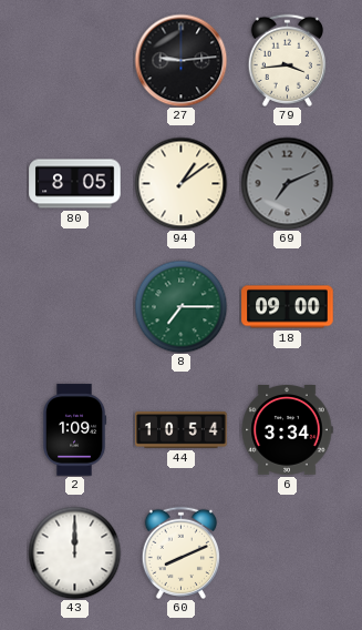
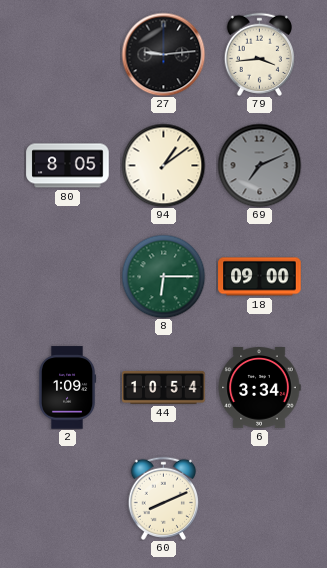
8: 7:15 -> 6:15 (163, 276)
43: 12:00 -> none (74, 552)
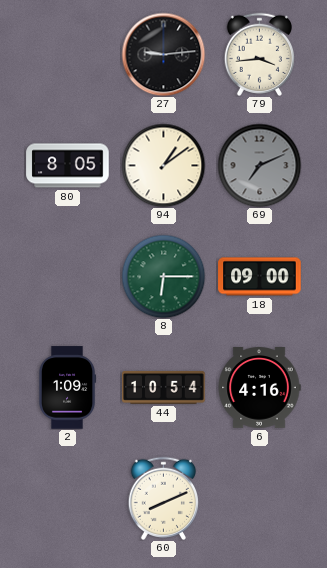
6: 3:34 -> 4:16 (259, 388)
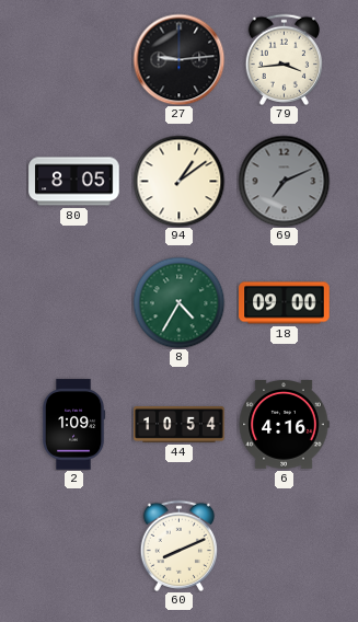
8: 6:15 -> 4:35 (178, 302)
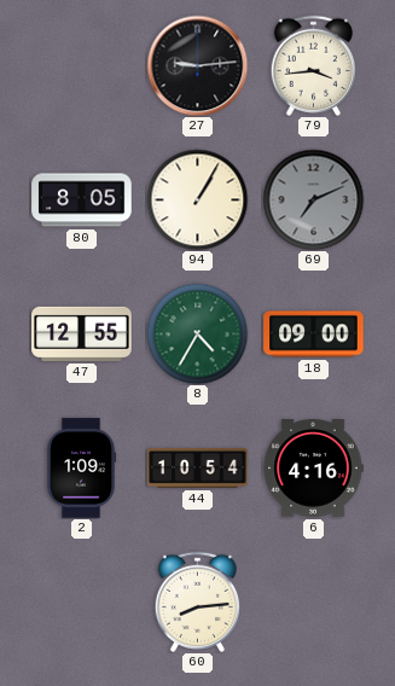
94: 1:09 -> 1:05 (197, 199)
47: none -> 12:55 (82, 333)
60: 8:11 -> 8:14 (197, 601)
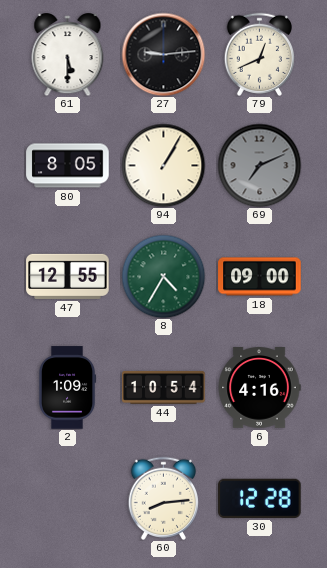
61: none -> 5:30 (68, 55)
79: 3:44 -> 12:41 (259, 54)
30: none -> 12:28 (260, 498)
